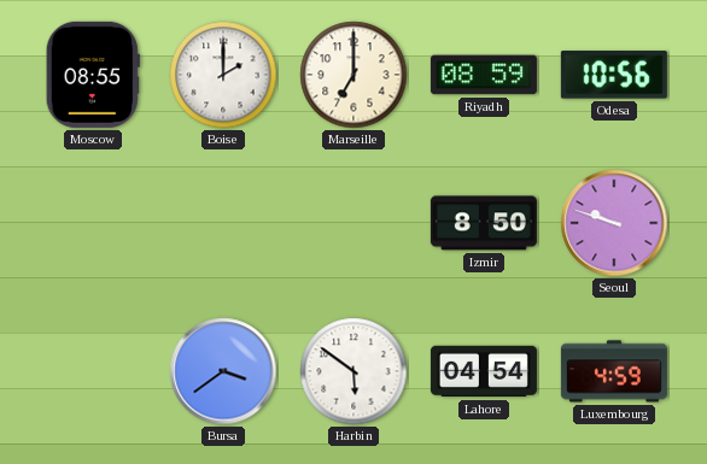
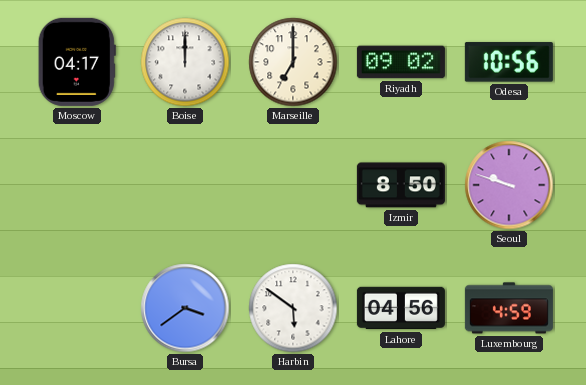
Moscow: 08:55 -> 04:17 (77, 62)
Boise: 2:00 -> 12:00 (185, 62)
Riyadh: 08:59 -> 09:02 (401, 62)
Lahore: 04:54 -> 04:56 (401, 308)
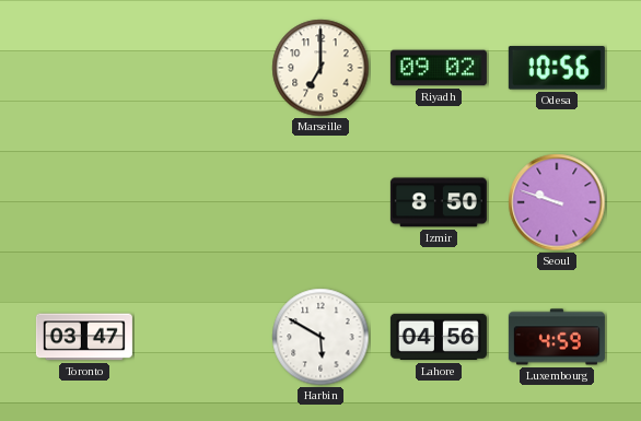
Moscow: 04:17 -> none (77, 62)
Boise: 12:00 -> none (185, 62)
Toronto: none -> 03:47 (84, 337)
Bursa: 3:39 -> none (185, 308)
Harbin: 5:51 -> 5:50 (320, 337)
